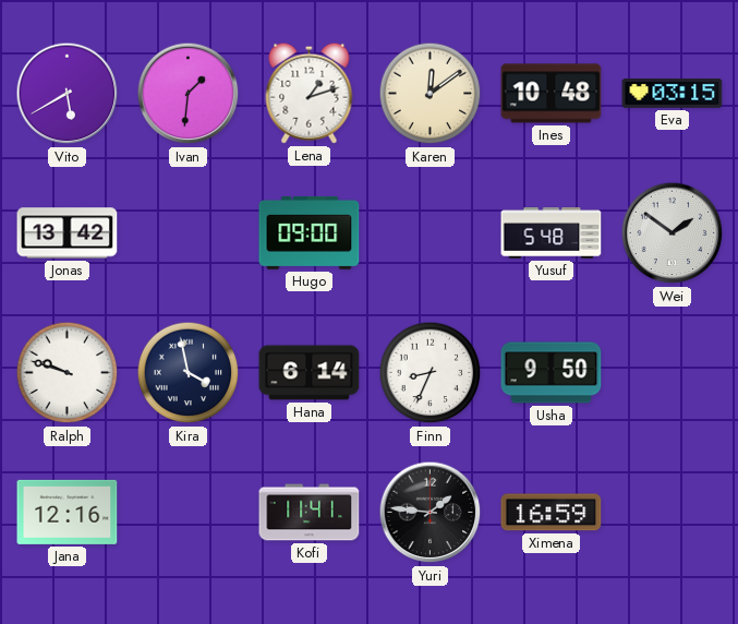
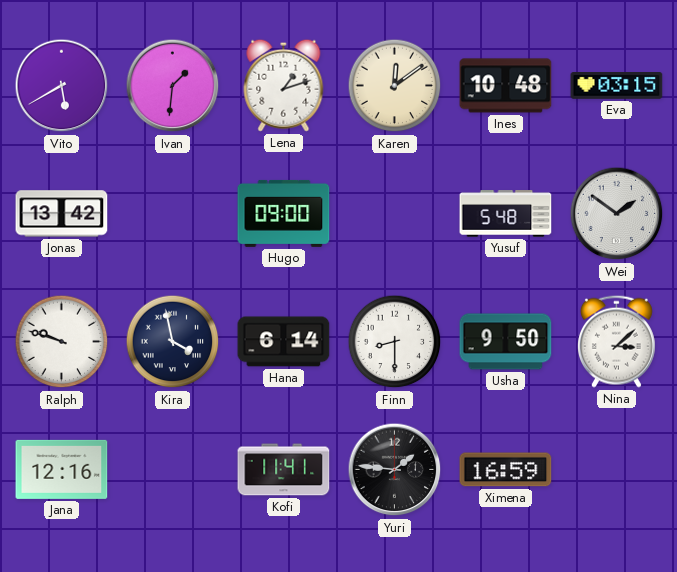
Finn: 8:34 -> 8:30 (395, 342)
Nina: none -> 3:08 (616, 341)
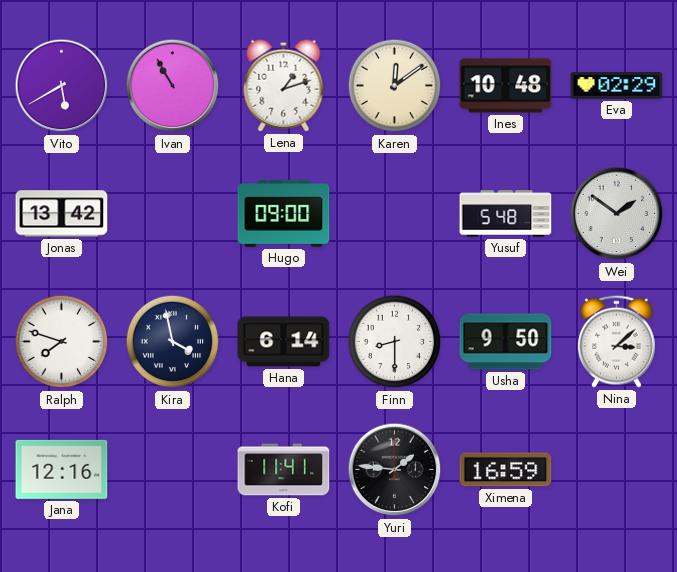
Ivan: 1:31 -> 10:55 (173, 86)
Eva: 03:15 -> 02:29 (617, 86)
Ralph: 9:48 -> 7:48 (62, 342)
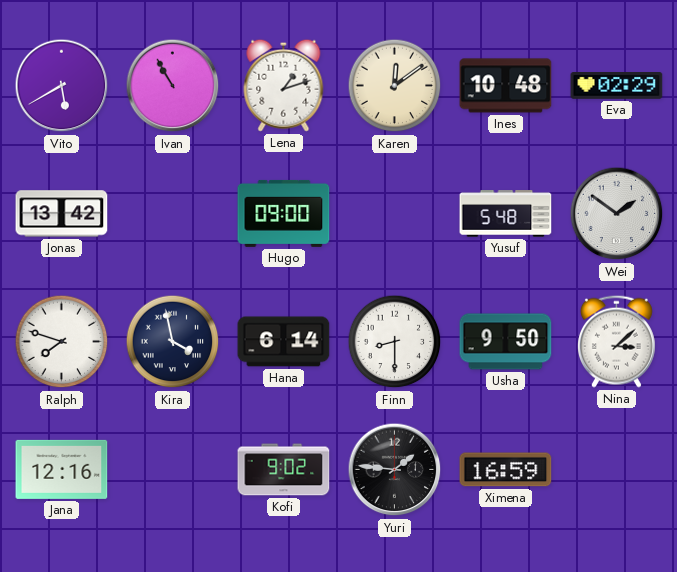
Kofi: 11:41 -> 9:02 (284, 470)
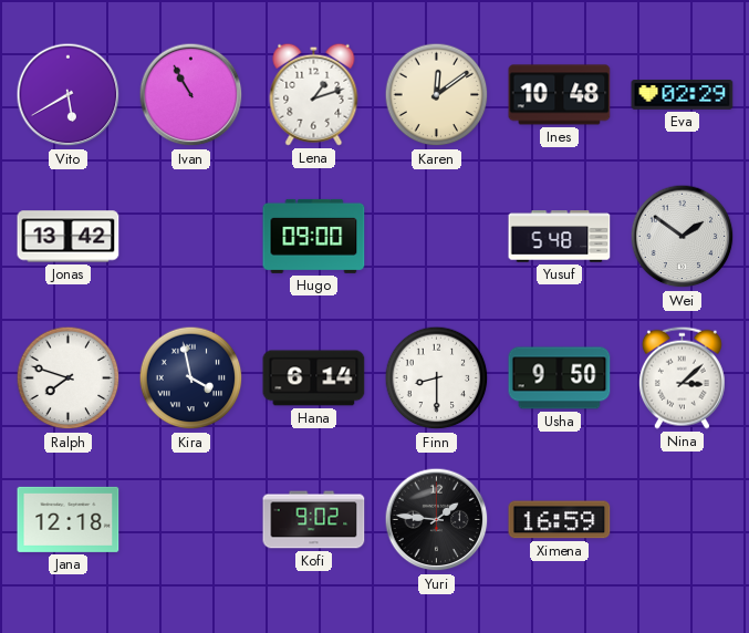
Jana: 12:16 -> 12:18 (69, 519)
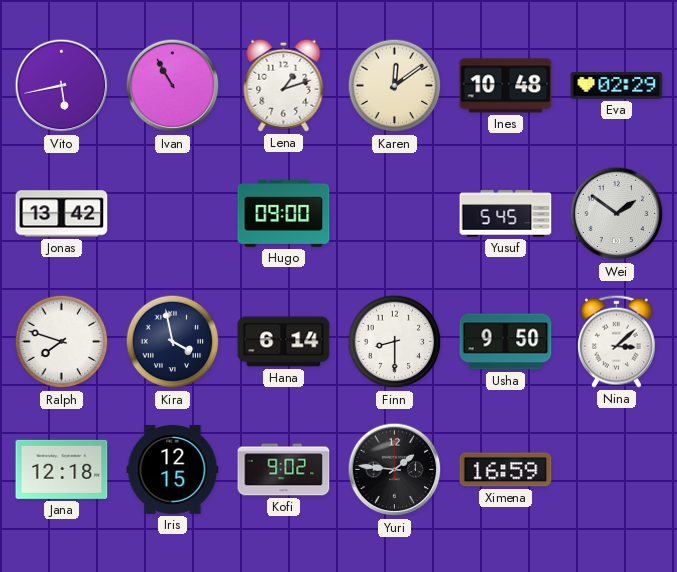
Vito: 5:40 -> 5:43 (62, 86)
Yusuf: 5:48 -> 5:45 (506, 214)
Iris: none -> 12:15 (173, 470)
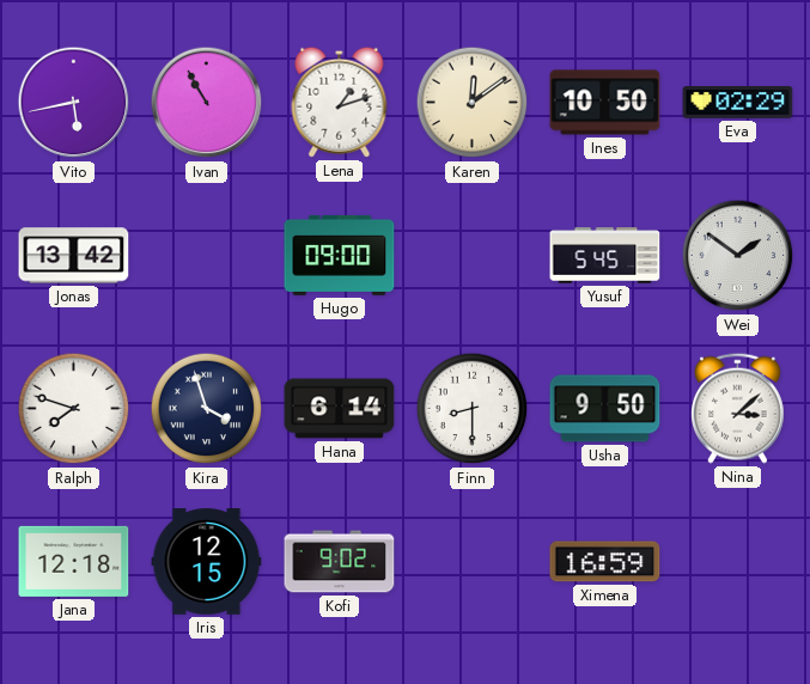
Ines: 10:48 -> 10:50 (605, 103)
Kira: 3:58 -> 3:57 (207, 409)
Yuri: 1:46 -> none (395, 470)
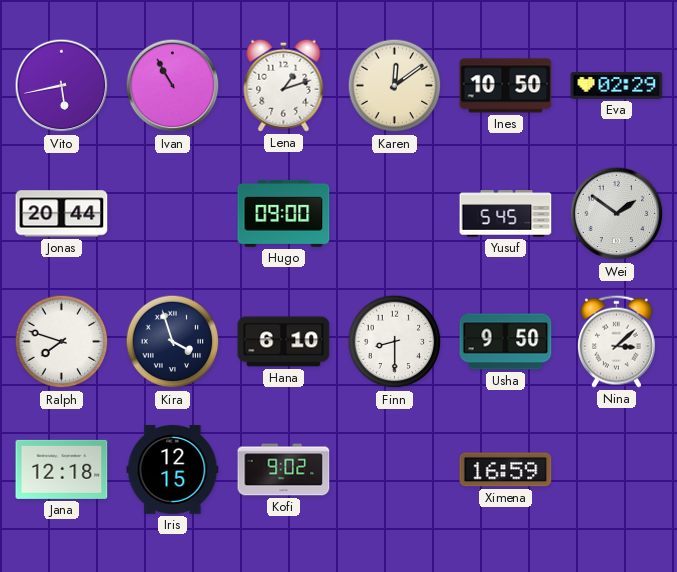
Jonas: 13:42 -> 20:44 (62, 214)
Hana: 6:14 -> 6:10 (284, 342)
